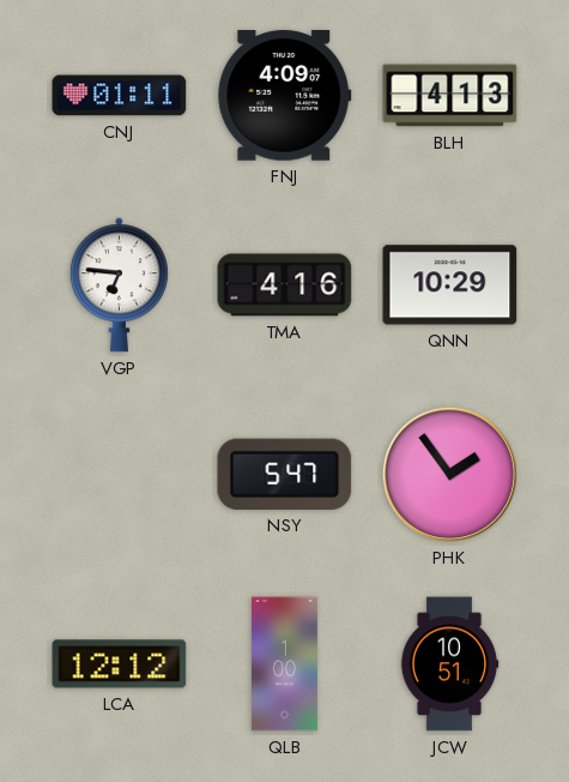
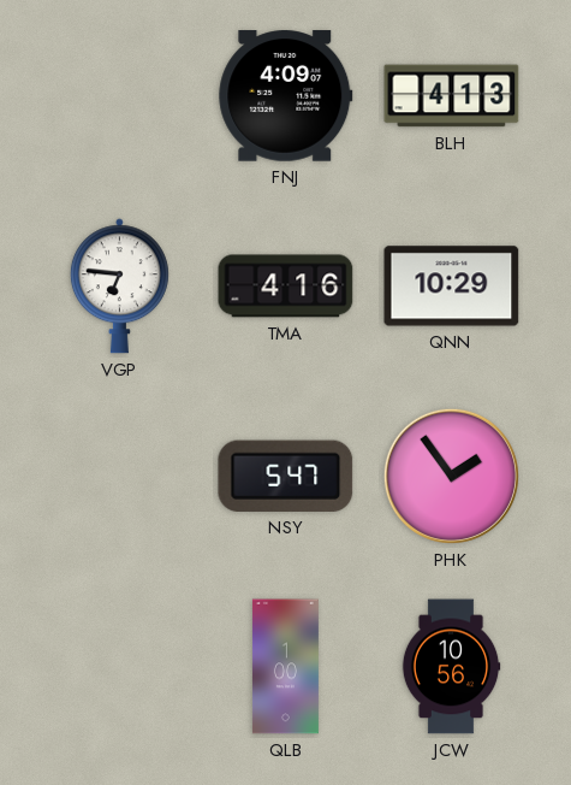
CNJ: 01:11 -> none (120, 96)
LCA: 12:12 -> none (120, 664)
JCW: 10:51 -> 10:56 (451, 667)
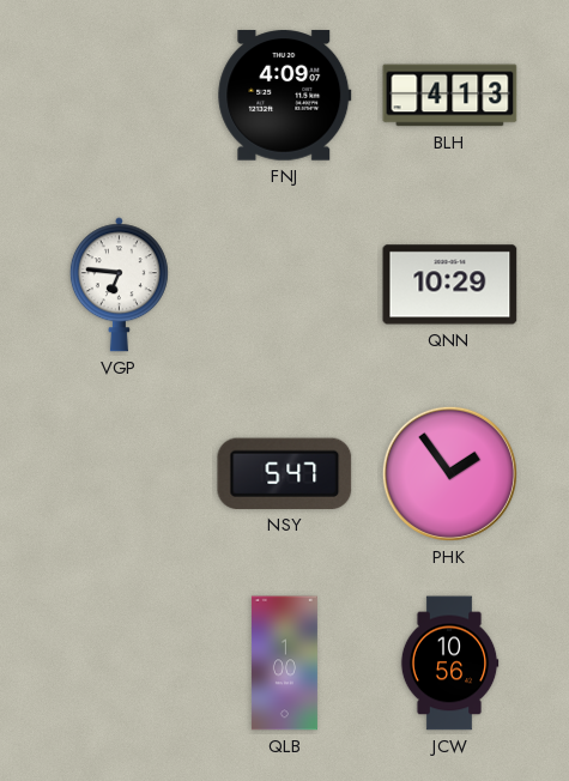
TMA: 4:16 -> none (286, 287)
